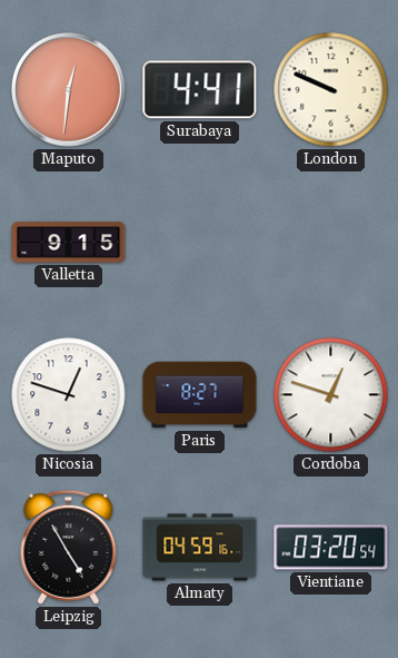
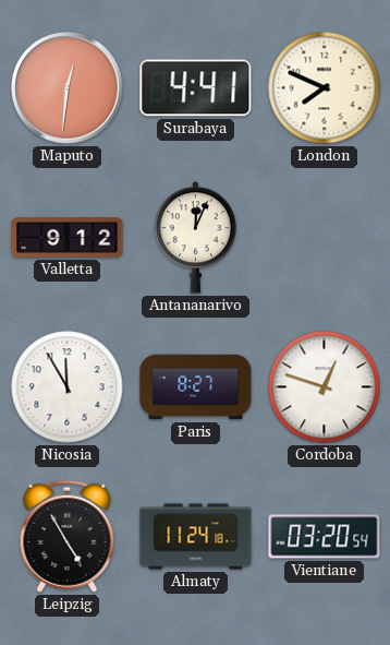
London: 9:49 -> 7:49 (325, 88)
Valletta: 9:15 -> 9:12 (68, 238)
Antananarivo: none -> 12:04 (195, 238)
Nicosia: 12:48 -> 11:55 (68, 387)
Almaty: 04:59 -> 11:24 (196, 537)
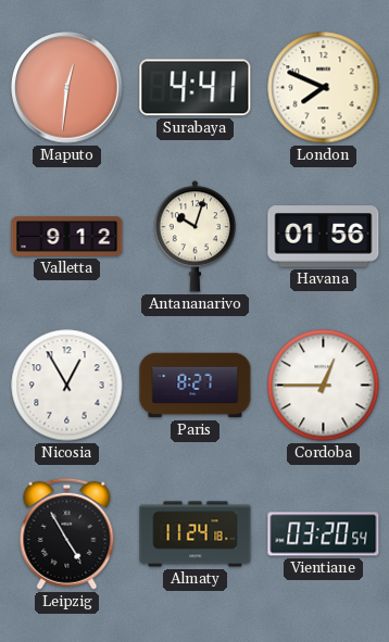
Antananarivo: 12:04 -> 10:03 (195, 237)
Havana: none -> 01:56 (324, 237)
Nicosia: 11:55 -> 12:55 (67, 386)
Cordoba: 12:48 -> 12:45 (324, 386)
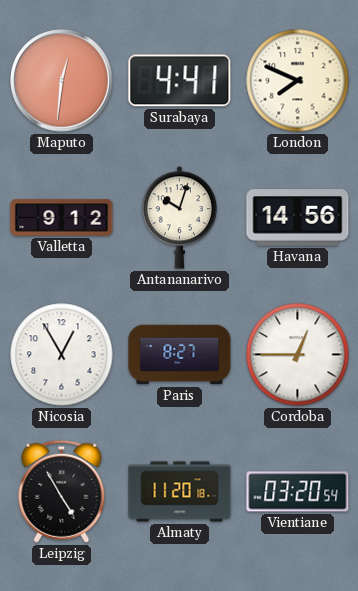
Havana: 01:56 -> 14:56 (298, 218)
Almaty: 11:24 -> 11:20 (180, 492)
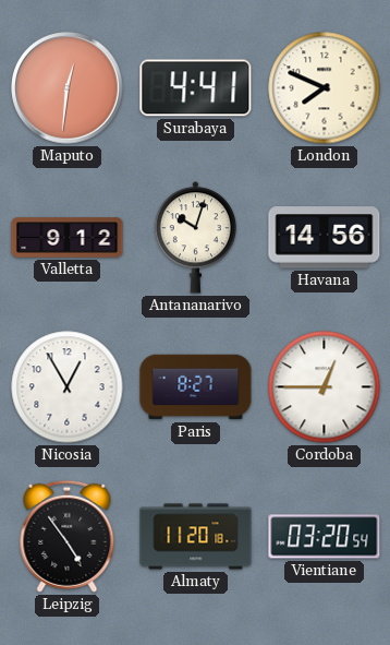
Leipzig: 4:55 -> 4:54 (68, 536)
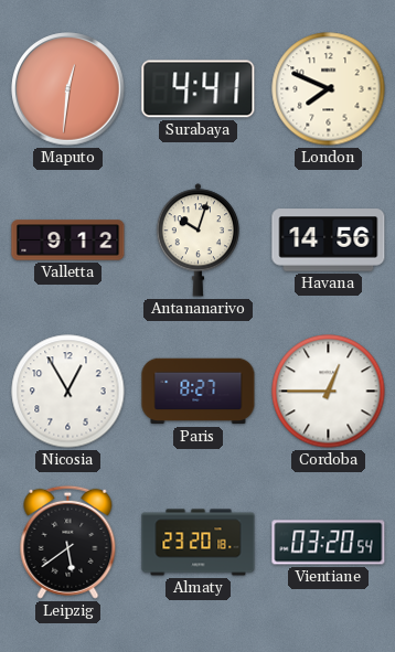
Leipzig: 4:54 -> 5:39 (68, 542)
Almaty: 11:20 -> 23:20 (199, 543)
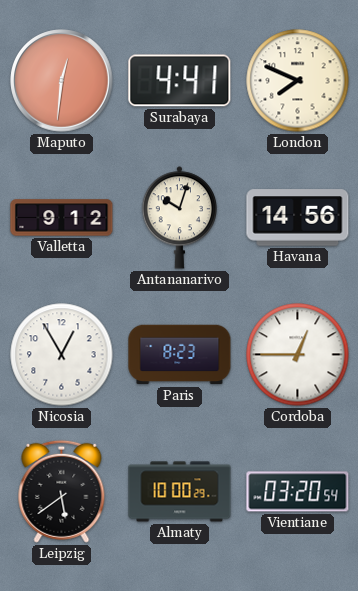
Paris: 8:27 -> 8:23 (180, 355)
Almaty: 23:20 -> 10:00 (180, 492)
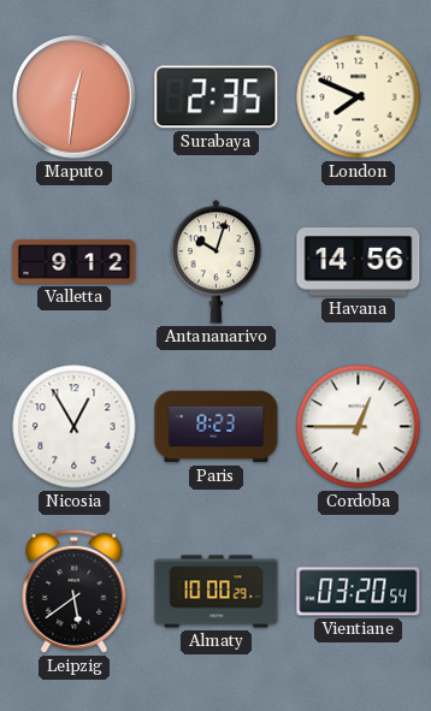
Surabaya: 4:41 -> 2:35 (217, 97)
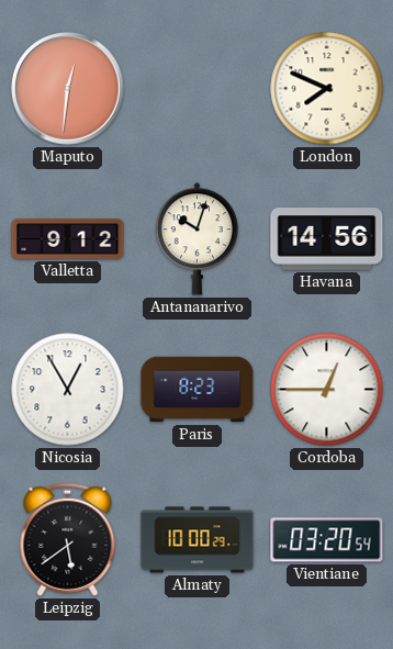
Surabaya: 2:35 -> none (217, 97)
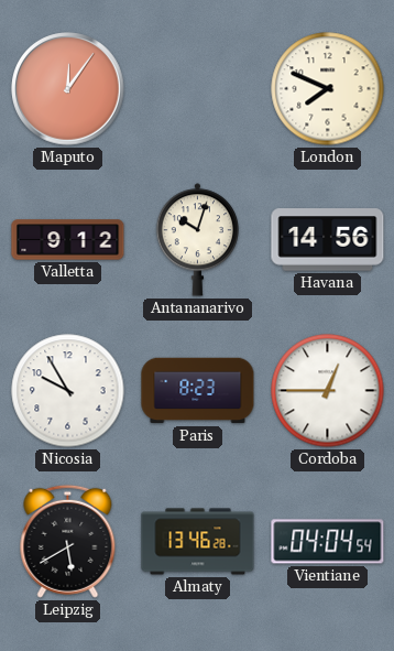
Maputo: 12:31 -> 12:06 (68, 89)
Nicosia: 12:55 -> 9:55 (68, 391)
Leipzig: 5:39 -> 5:40 (68, 541)
Almaty: 10:00 -> 13:46 (198, 542)
Vientiane: 03:20 -> 04:04 (328, 542)
